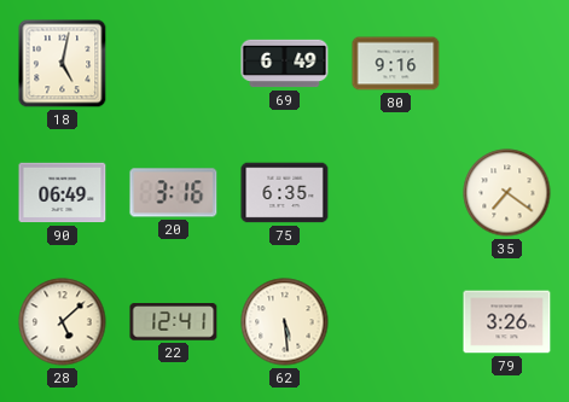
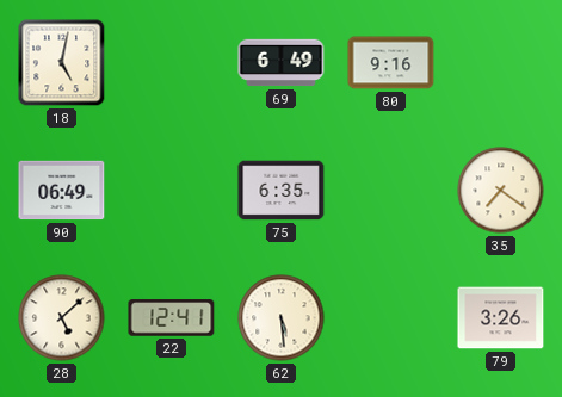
20: 3:16 -> none (174, 193)
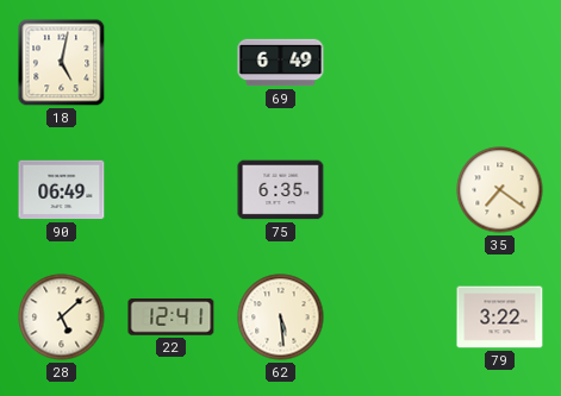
80: 9:16 -> none (391, 63)
79: 3:26 -> 3:22 (500, 318)
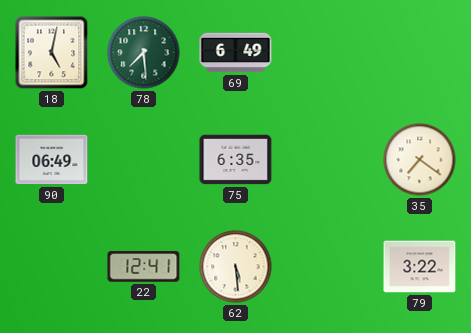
78: none -> 7:29 (144, 53)
28: 5:08 -> none (62, 318)
